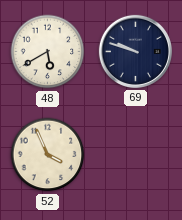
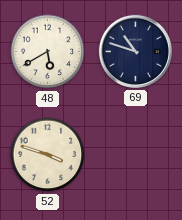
69: 9:48 -> 10:48 (135, 51)
52: 3:56 -> 3:48 (48, 155)
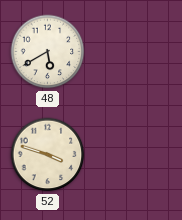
69: 10:48 -> none (135, 51)
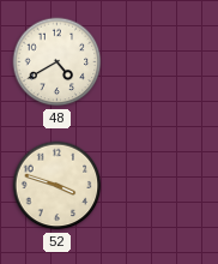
48: 5:40 -> 4:40 (57, 62)
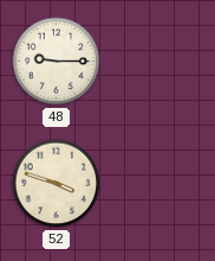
48: 4:40 -> 9:15 (57, 62)
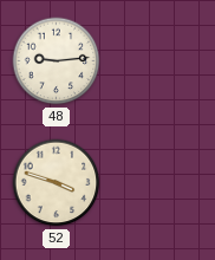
48: 9:15 -> 9:14 (57, 61)
